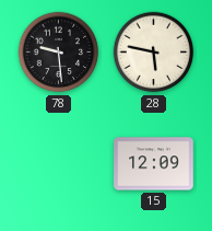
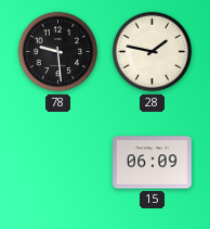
28: 5:47 -> 1:47 (153, 52)
15: 12:09 -> 06:09 (153, 163)
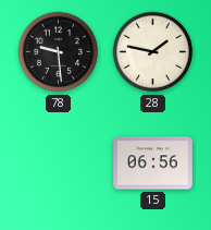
15: 06:09 -> 06:56 (153, 164)
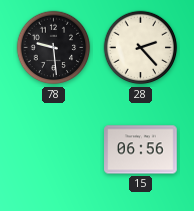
28: 1:47 -> 2:23 (141, 48)
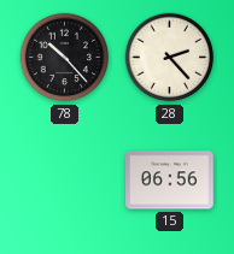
78: 9:29 -> 10:23 (65, 58)
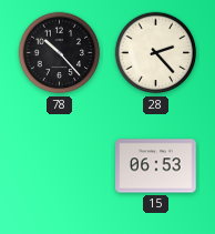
15: 06:56 -> 06:53 (156, 166)
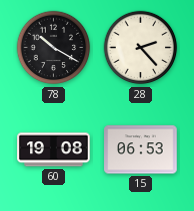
78: 10:23 -> 10:20 (54, 48)
60: none -> 19:08 (54, 150)
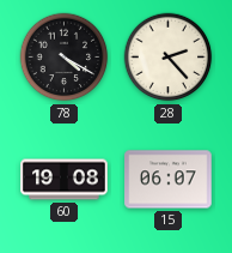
78: 10:20 -> 4:20 (65, 58)
15: 06:53 -> 06:07 (169, 180)
